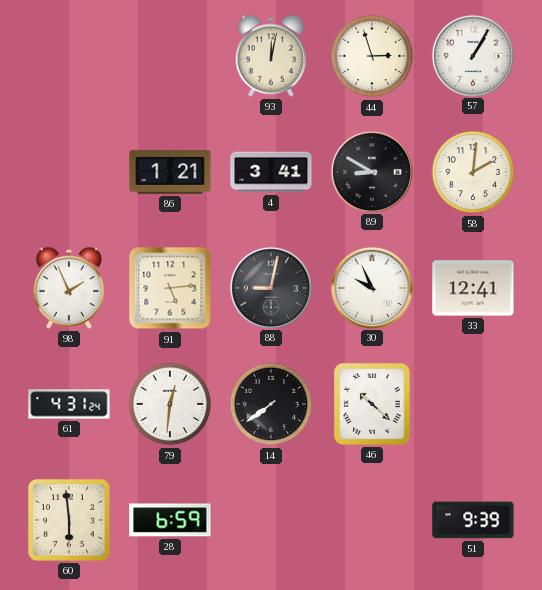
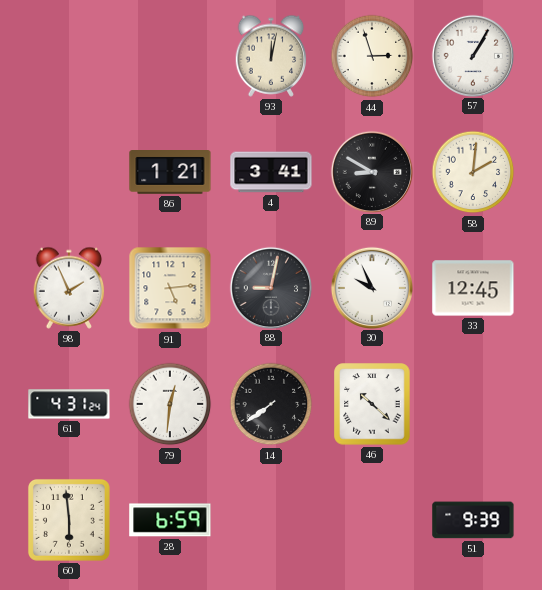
33: 12:41 -> 12:45 (473, 288)
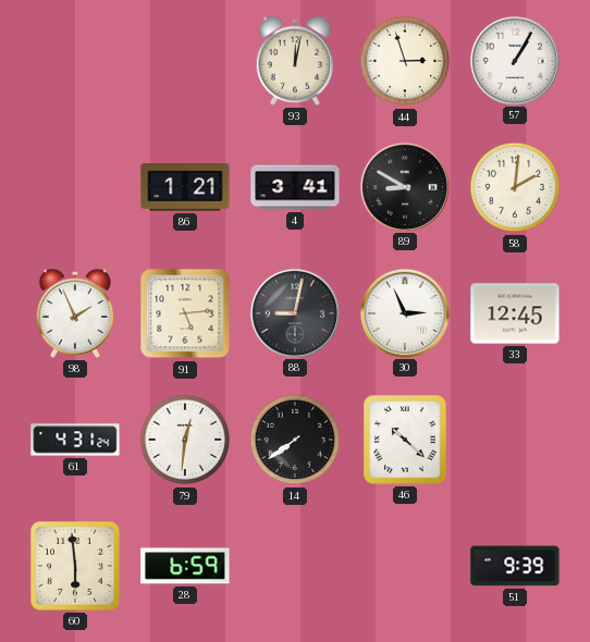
30: 9:56 -> 2:56 (404, 312)
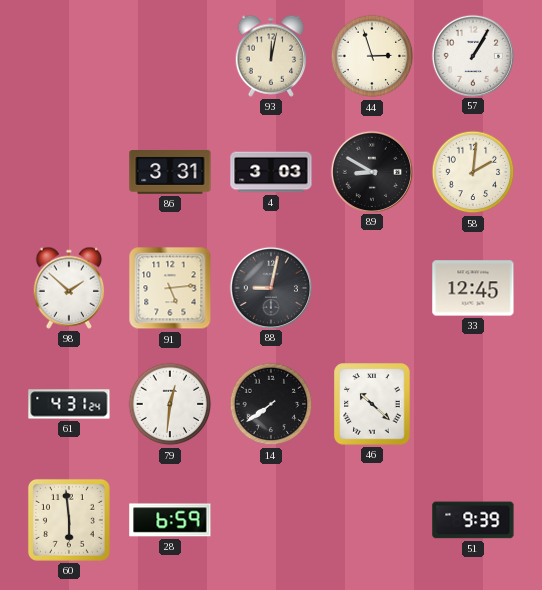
86: 1:21 -> 3:31 (170, 173)
4: 3:41 -> 3:03 (271, 172)
98: 1:56 -> 1:52 (69, 288)
30: 2:56 -> none (404, 312)
